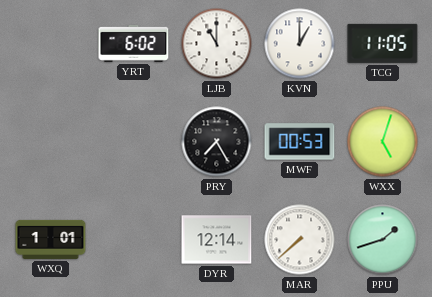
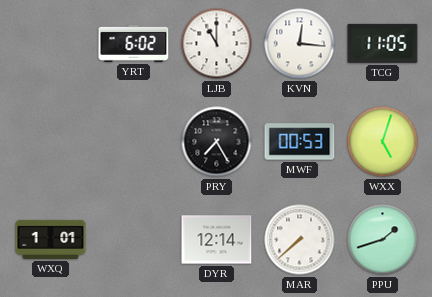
KVN: 1:00 -> 12:16 (300, 44)
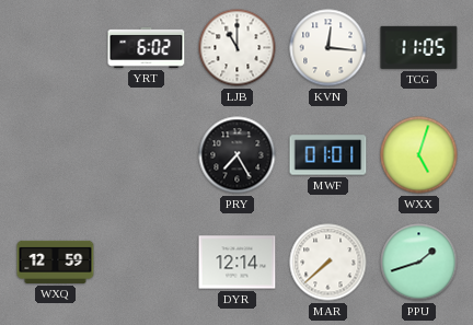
MWF: 00:53 -> 01:01 (328, 155)
WXQ: 1:01 -> 12:59 (56, 262)
